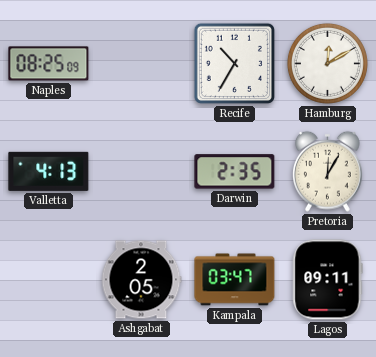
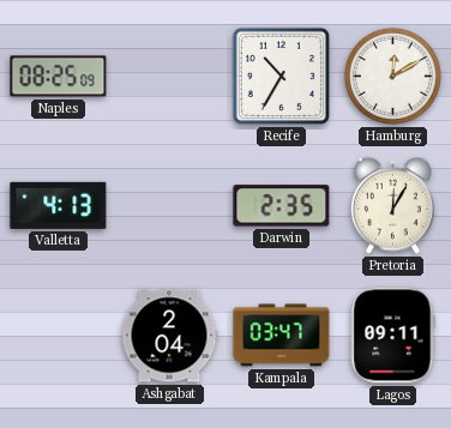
Ashgabat: 2:05 -> 2:04 (169, 336)
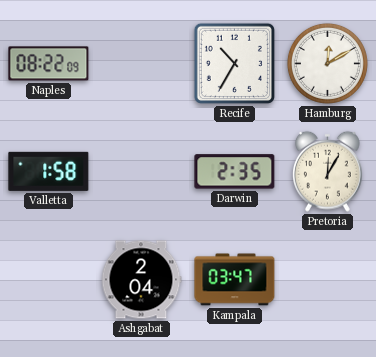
Naples: 08:25 -> 08:22 (49, 64)
Valletta: 4:13 -> 1:58 (49, 171)
Lagos: 09:11 -> none (393, 336)
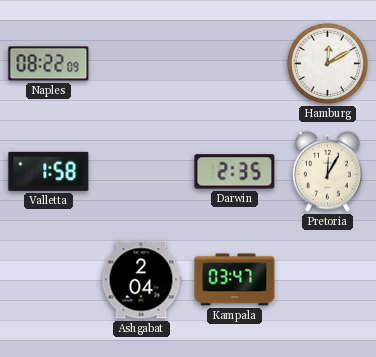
Recife: 10:35 -> none (234, 63)
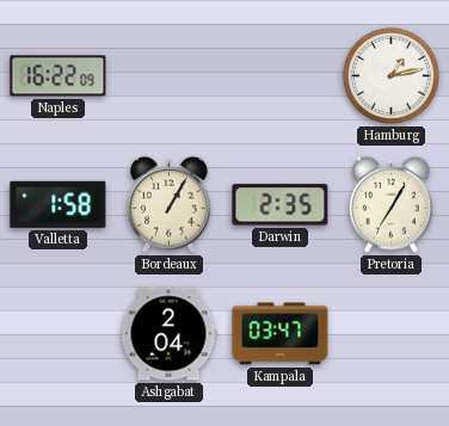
Naples: 08:22 -> 16:22 (59, 76)
Hamburg: 12:10 -> 1:13 (390, 75)
Bordeaux: none -> 1:05 (170, 204)
Pretoria: 12:05 -> 7:05 (392, 204)
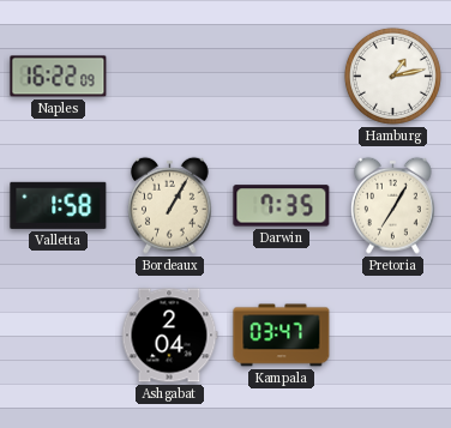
Darwin: 2:35 -> 7:35 (282, 206)
